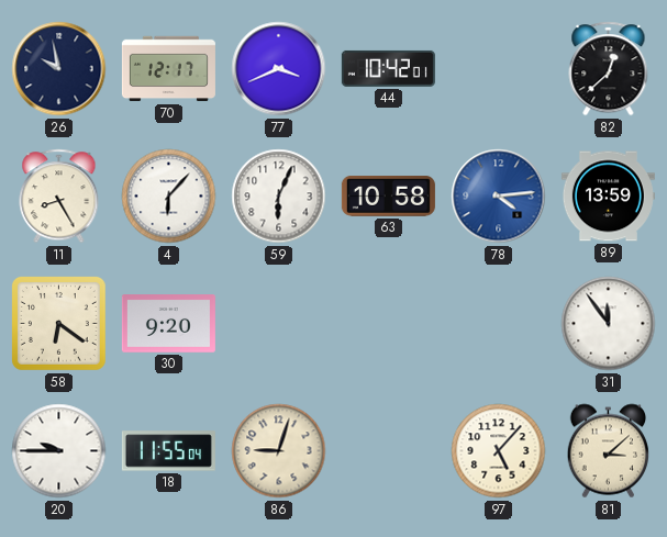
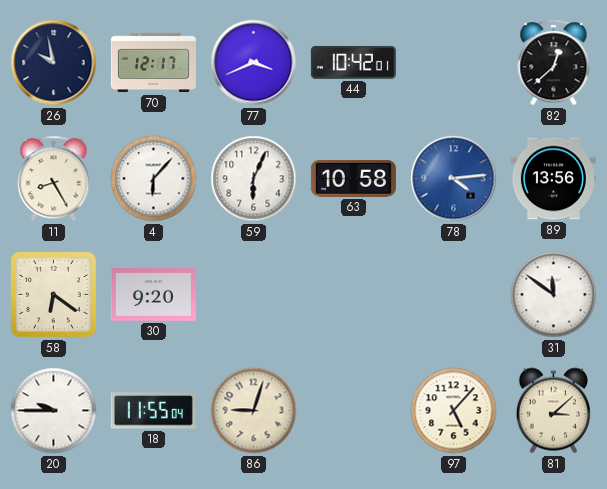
89: 13:59 -> 13:56 (553, 179)
31: 11:54 -> 11:51 (554, 295)
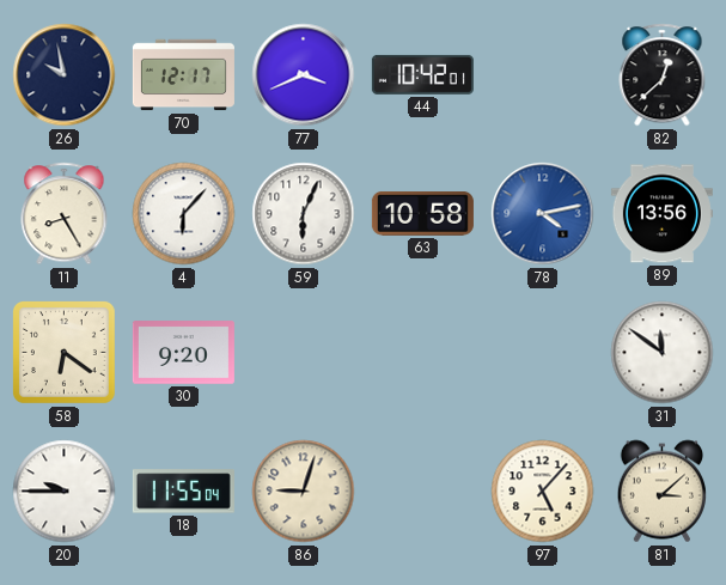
78: 4:14 -> 4:13 (543, 214)
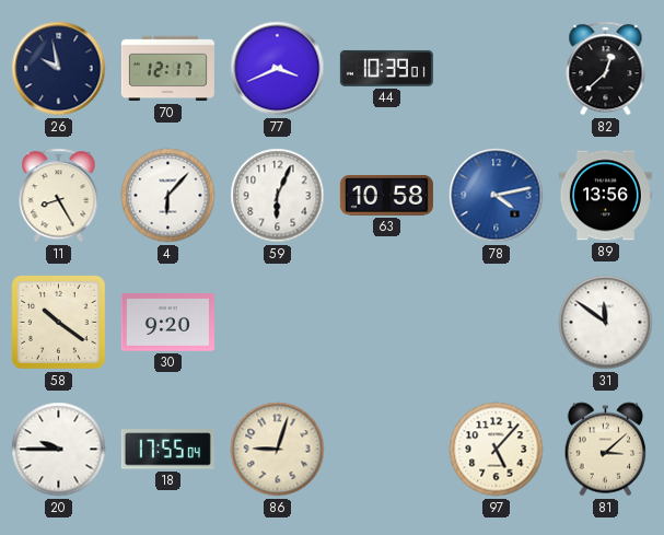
44: 10:42 -> 10:39 (386, 68)
58: 6:21 -> 10:21 (58, 322)
18: 11:55 -> 17:55 (167, 450)
